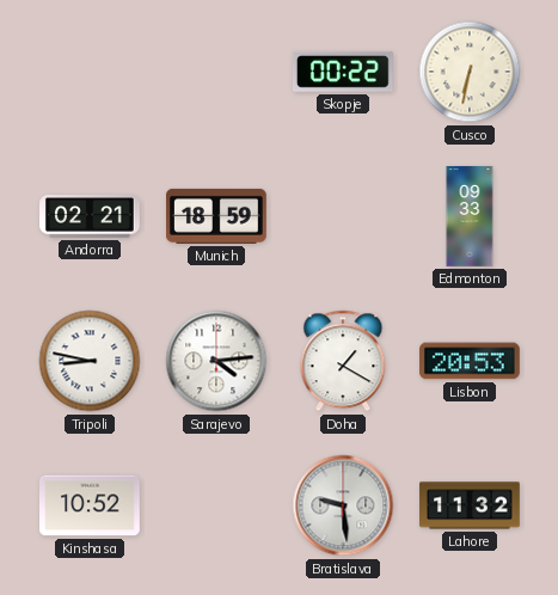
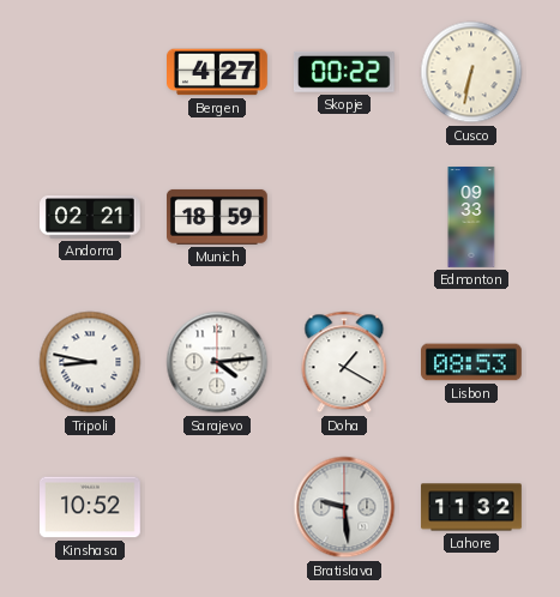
Bergen: none -> 4:27 (218, 72)
Lisbon: 20:53 -> 08:53 (472, 362)
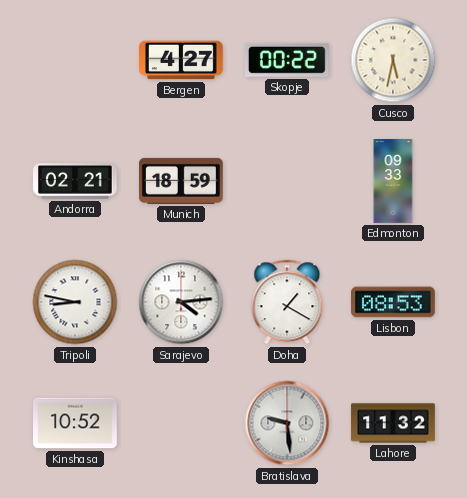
Cusco: 6:32 -> 5:32 (393, 60)
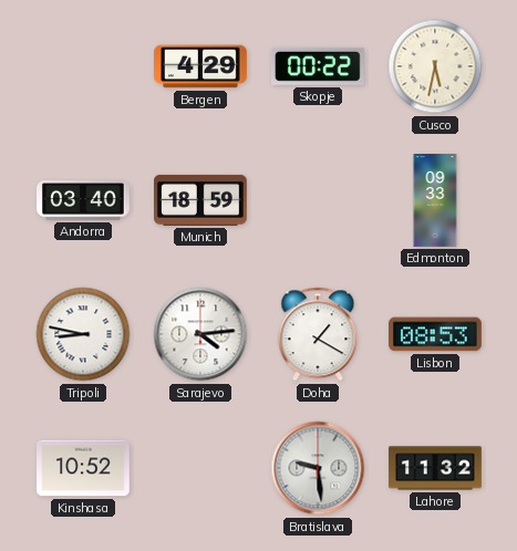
Bergen: 4:27 -> 4:29 (201, 66)
Andorra: 02:21 -> 03:40 (84, 200)
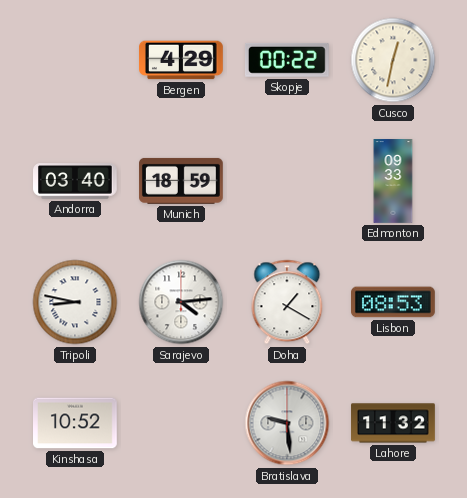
Cusco: 5:32 -> 12:32 (393, 60)
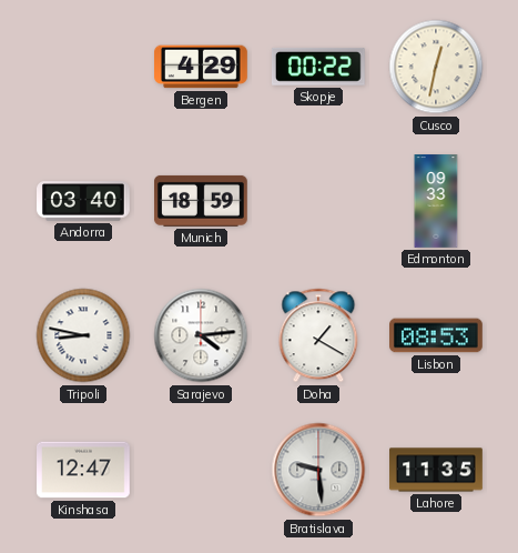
Kinshasa: 10:52 -> 12:47 (84, 470)
Lahore: 11:32 -> 11:35 (436, 470)
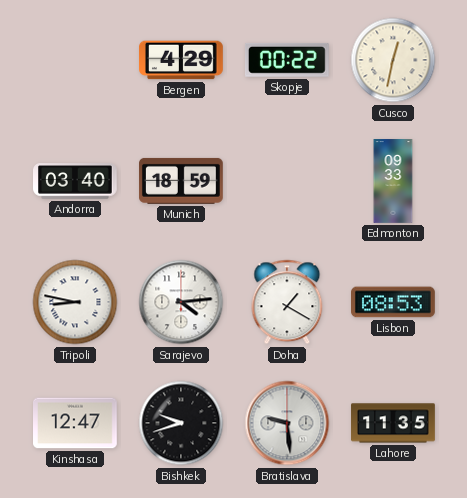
Bishkek: none -> 9:42 (181, 423)
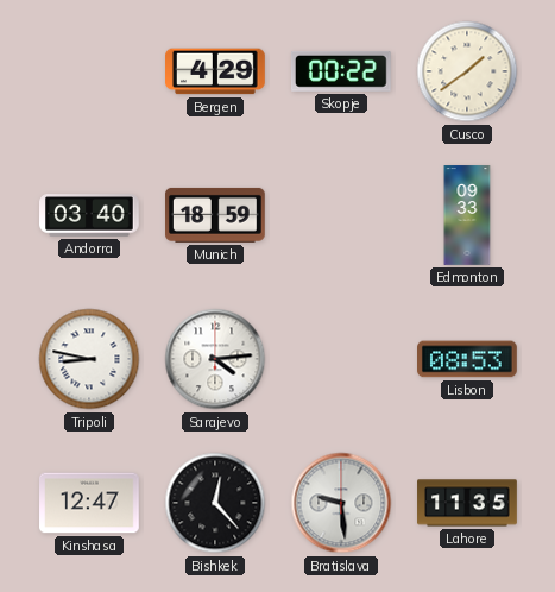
Cusco: 12:32 -> 1:39 (467, 71)
Doha: 1:20 -> none (287, 302)
Bishkek: 9:42 -> 12:23 (215, 503)
